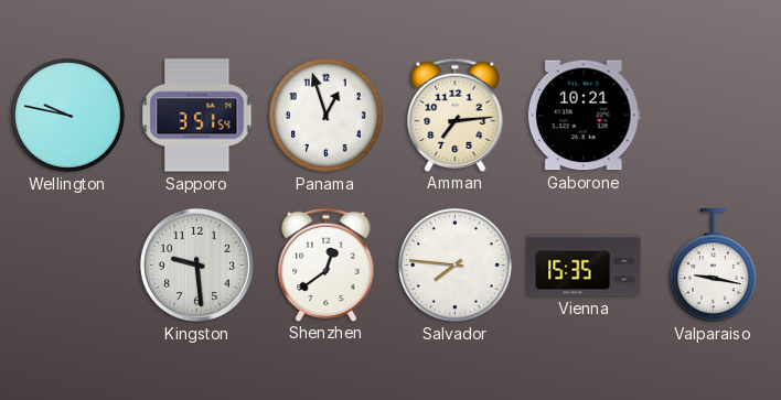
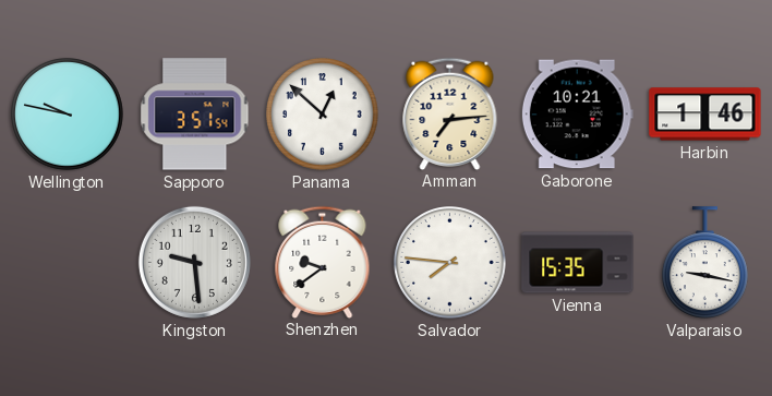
Panama: 12:57 -> 12:52 (323, 115)
Harbin: none -> 1:46 (705, 115)
Shenzhen: 12:39 -> 9:39 (323, 262)
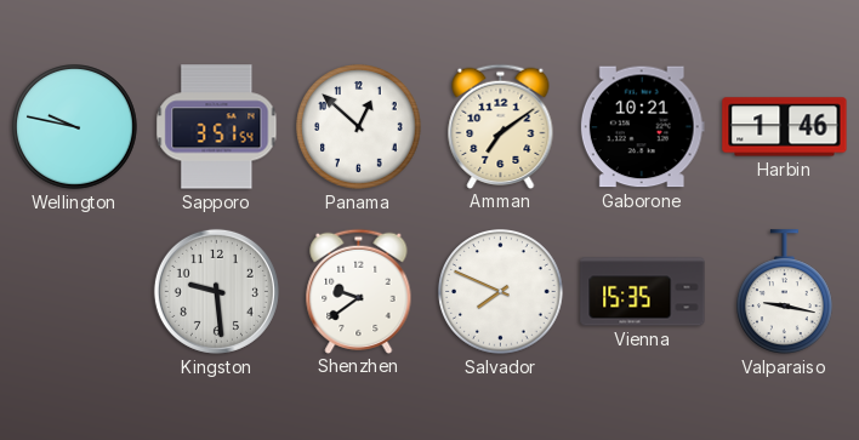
Amman: 7:14 -> 7:09 (501, 126)
Salvador: 7:46 -> 7:49 (501, 292)
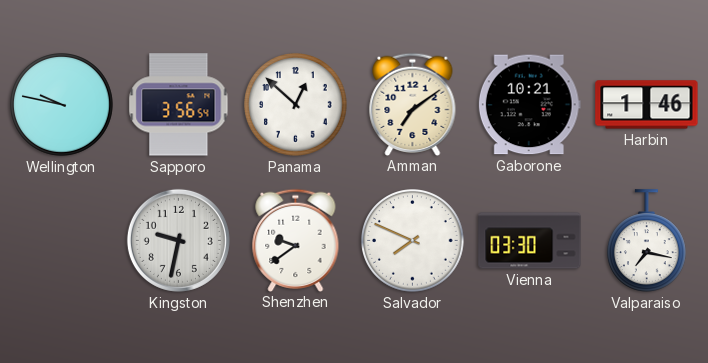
Sapporo: 3:51 -> 3:56 (179, 105)
Kingston: 9:29 -> 9:32 (178, 240)
Vienna: 15:35 -> 03:30 (530, 241)
Valparaiso: 9:17 -> 7:17 (647, 241)
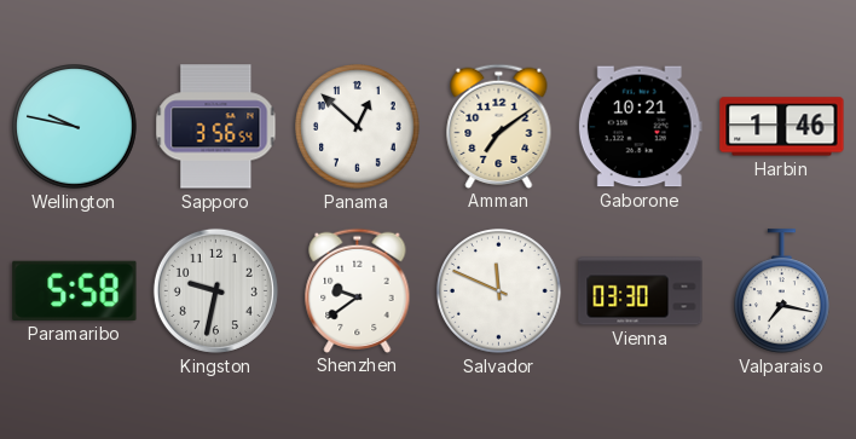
Paramaribo: none -> 5:58 (75, 290)
Salvador: 7:49 -> 11:49 (499, 291)
